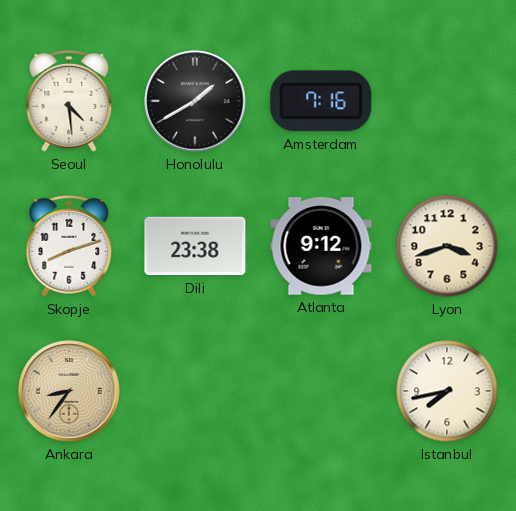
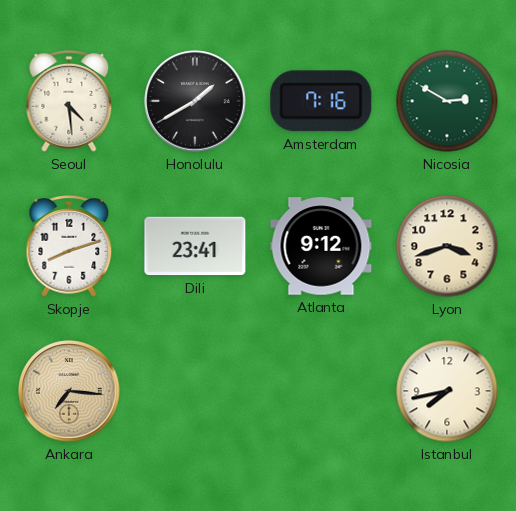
Nicosia: none -> 2:50 (447, 101)
Dili: 23:38 -> 23:41 (195, 246)
Ankara: 8:36 -> 7:16 (69, 391)
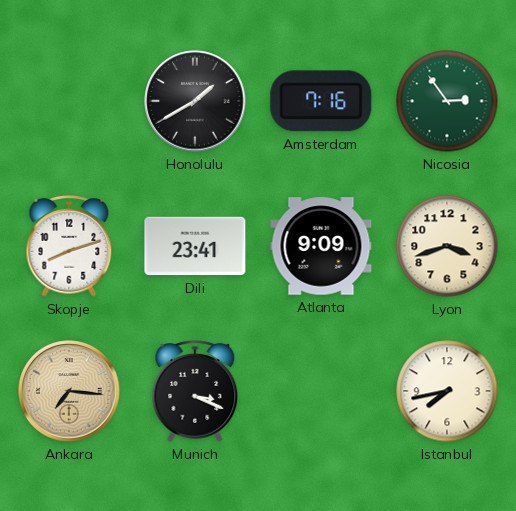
Seoul: 4:29 -> none (69, 102)
Nicosia: 2:50 -> 2:54 (447, 101)
Atlanta: 9:12 -> 9:09 (321, 246)
Munich: none -> 3:19 (195, 392)
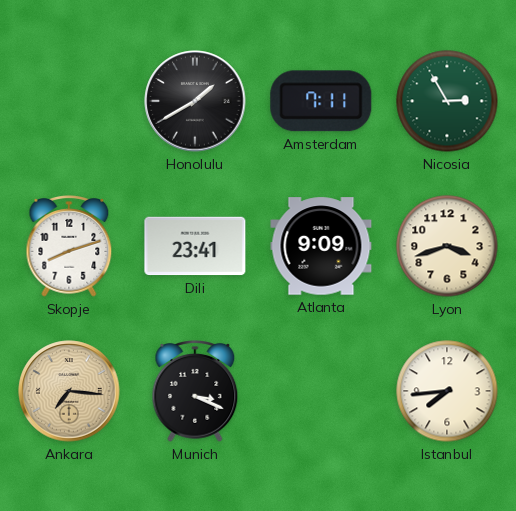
Amsterdam: 7:16 -> 7:11 (321, 101)
Nicosia: 2:54 -> 2:55 (447, 101)
Istanbul: 7:43 -> 7:44 (447, 391)
